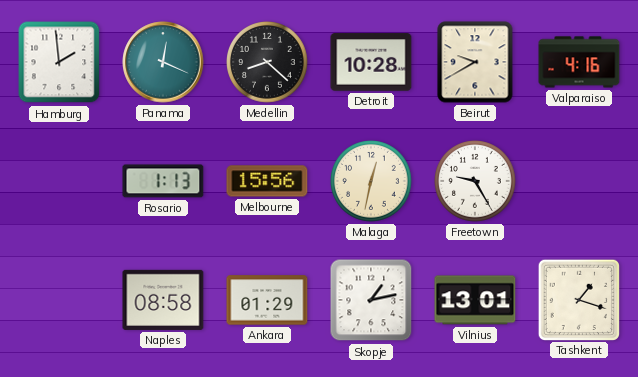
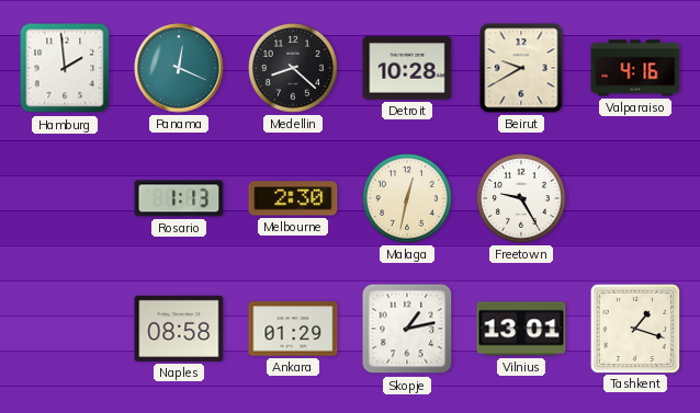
Melbourne: 15:56 -> 2:30 (293, 198)
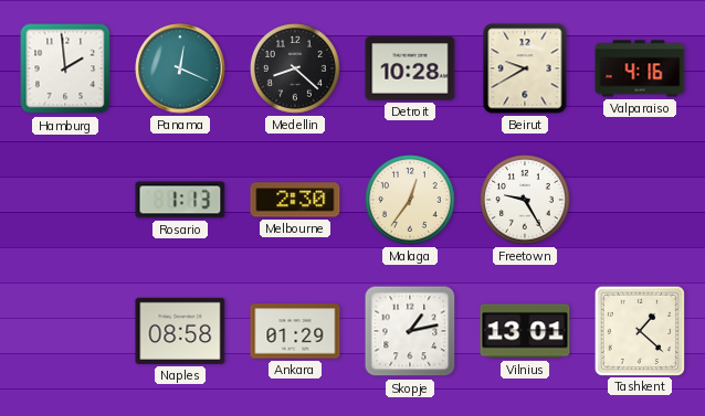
Malaga: 12:32 -> 12:36 (411, 201)
Tashkent: 1:18 -> 1:22 (639, 330)
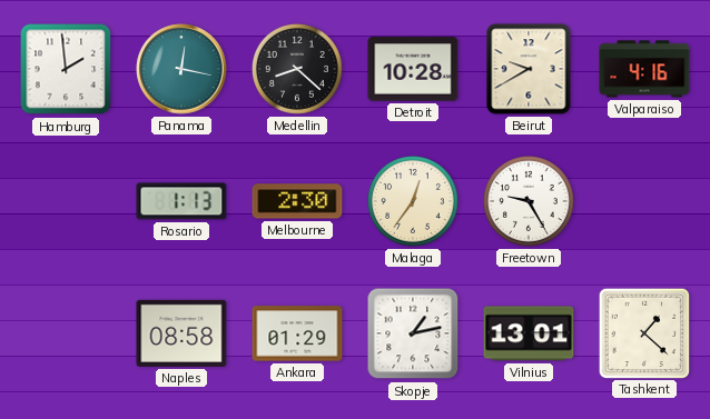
Panama: 12:19 -> 12:17 (181, 69)
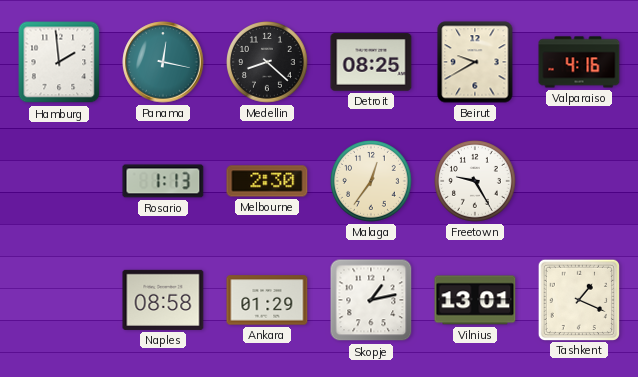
Detroit: 10:28 -> 08:25 (371, 62)
Tashkent: 1:22 -> 1:19 (578, 299)
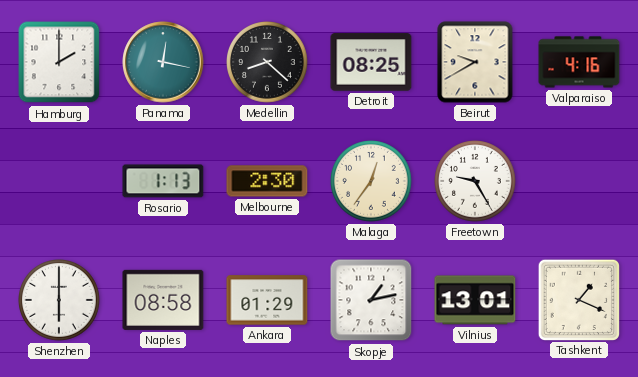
Hamburg: 1:59 -> 2:00 (59, 62)
Shenzhen: none -> 6:00 (60, 301)
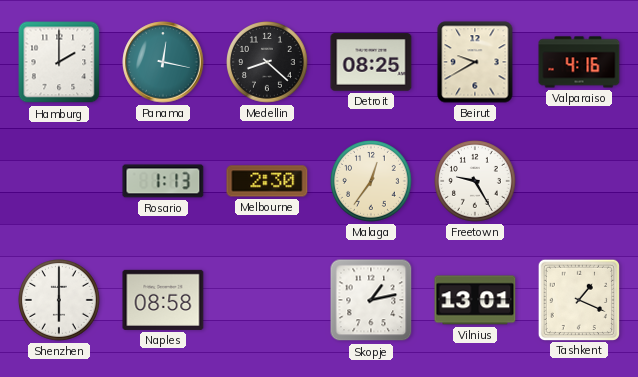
Ankara: 01:29 -> none (267, 300)
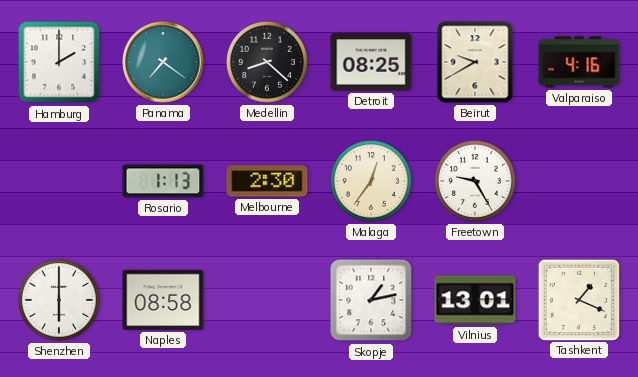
Panama: 12:17 -> 7:21 (163, 62)
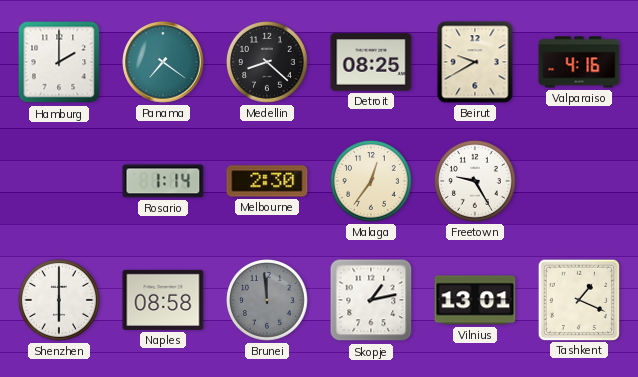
Rosario: 1:13 -> 1:14 (163, 181)
Brunei: none -> 11:59 (268, 301)
